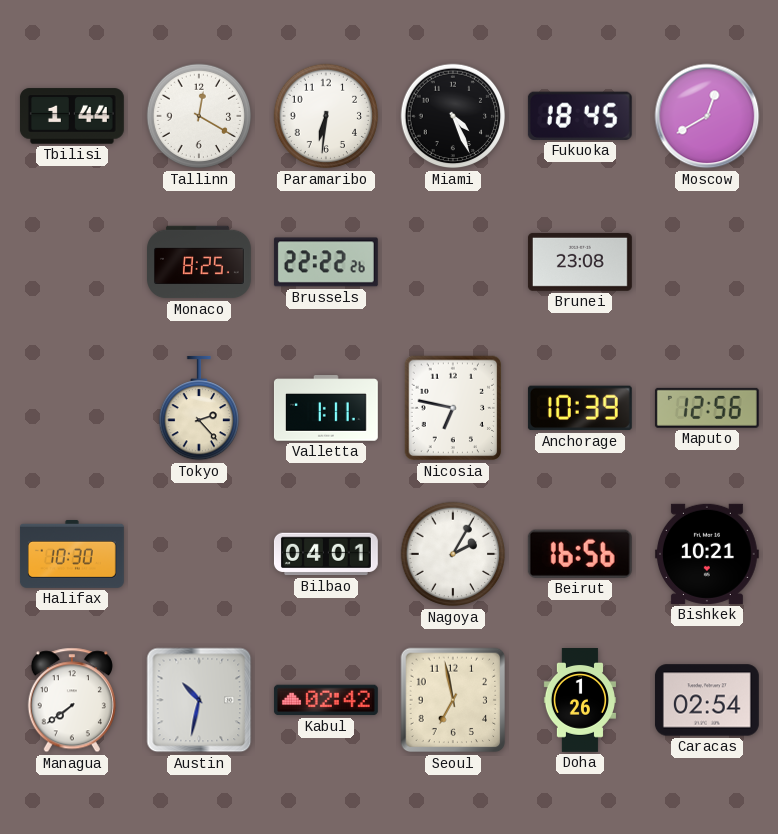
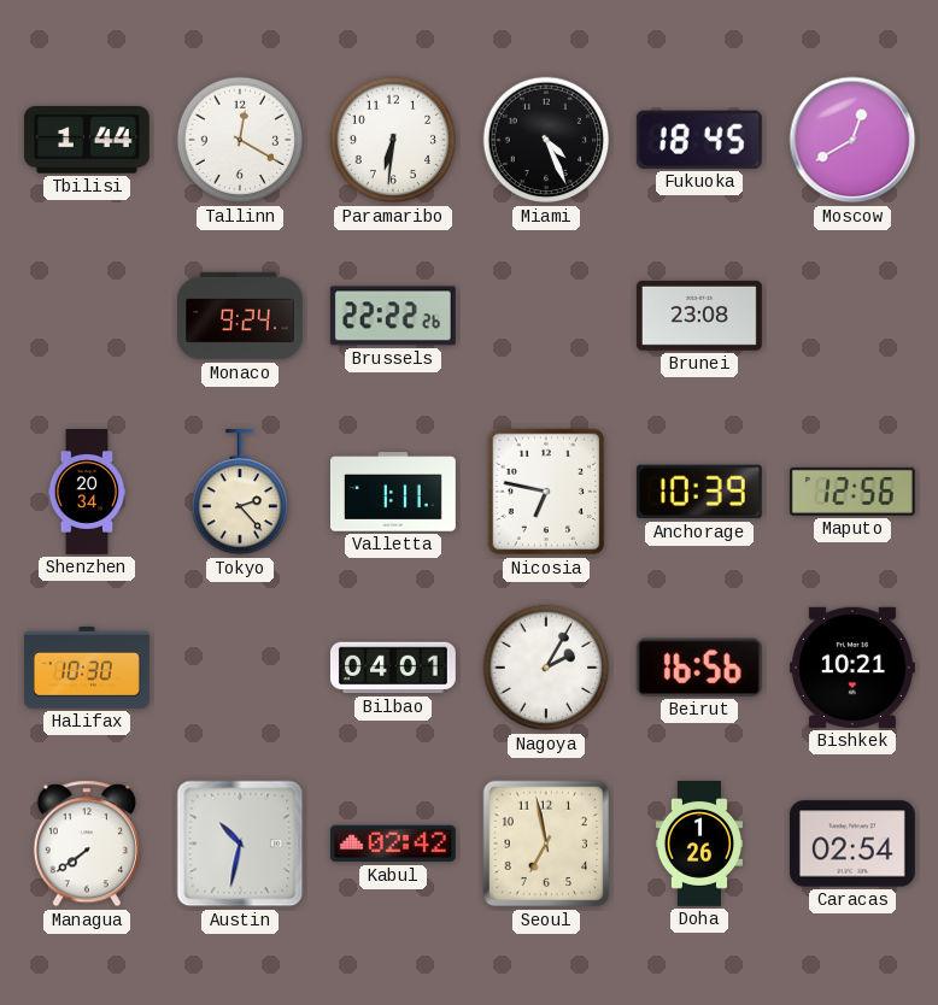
Monaco: 8:25 -> 9:24 (241, 316)
Shenzhen: none -> 20:34 (87, 493)
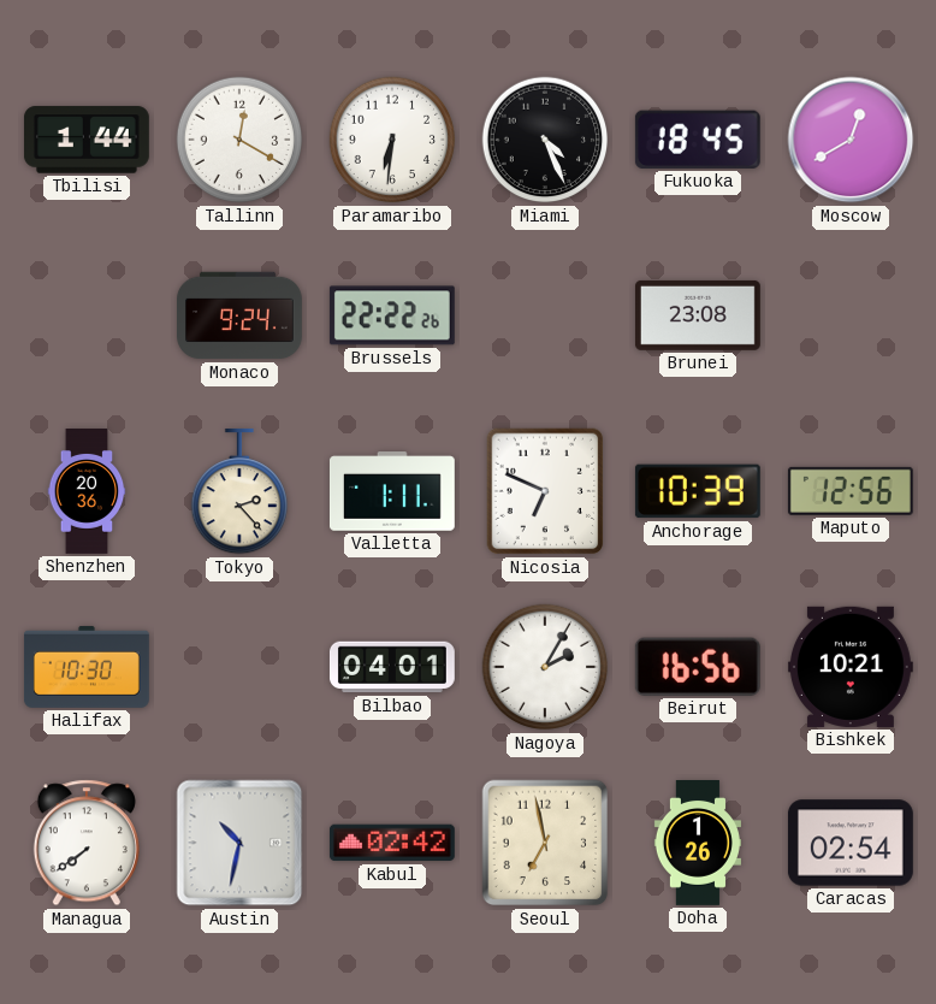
Shenzhen: 20:34 -> 20:36 (87, 492)
Nicosia: 6:47 -> 6:49 (545, 491)
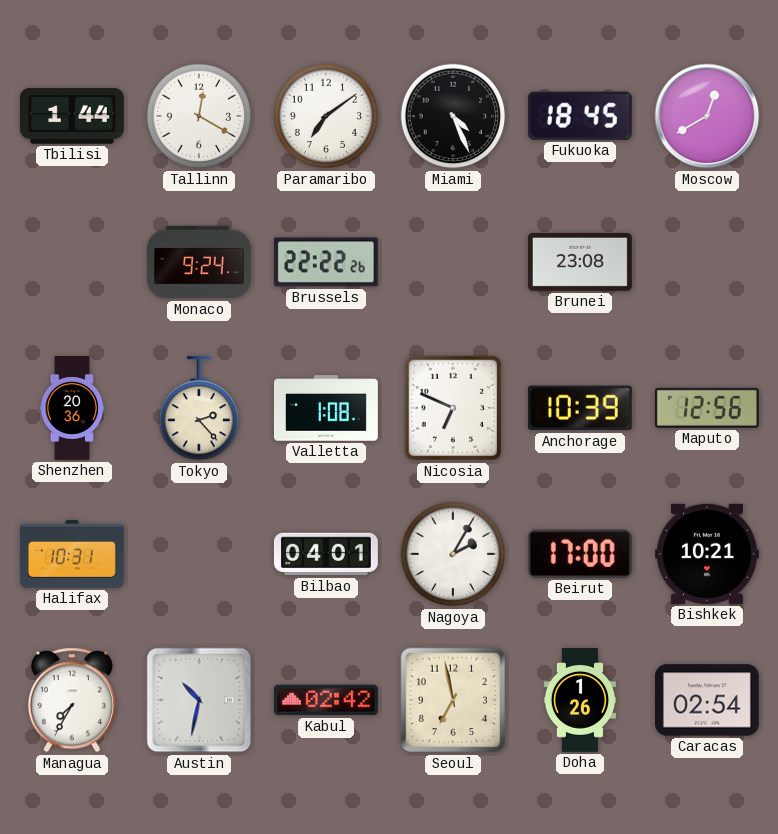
Paramaribo: 6:31 -> 7:09 (326, 116)
Valletta: 1:11 -> 1:08 (326, 408)
Halifax: 10:30 -> 10:31 (72, 554)
Beirut: 16:56 -> 17:00 (580, 554)
Managua: 7:39 -> 7:35 (72, 700)
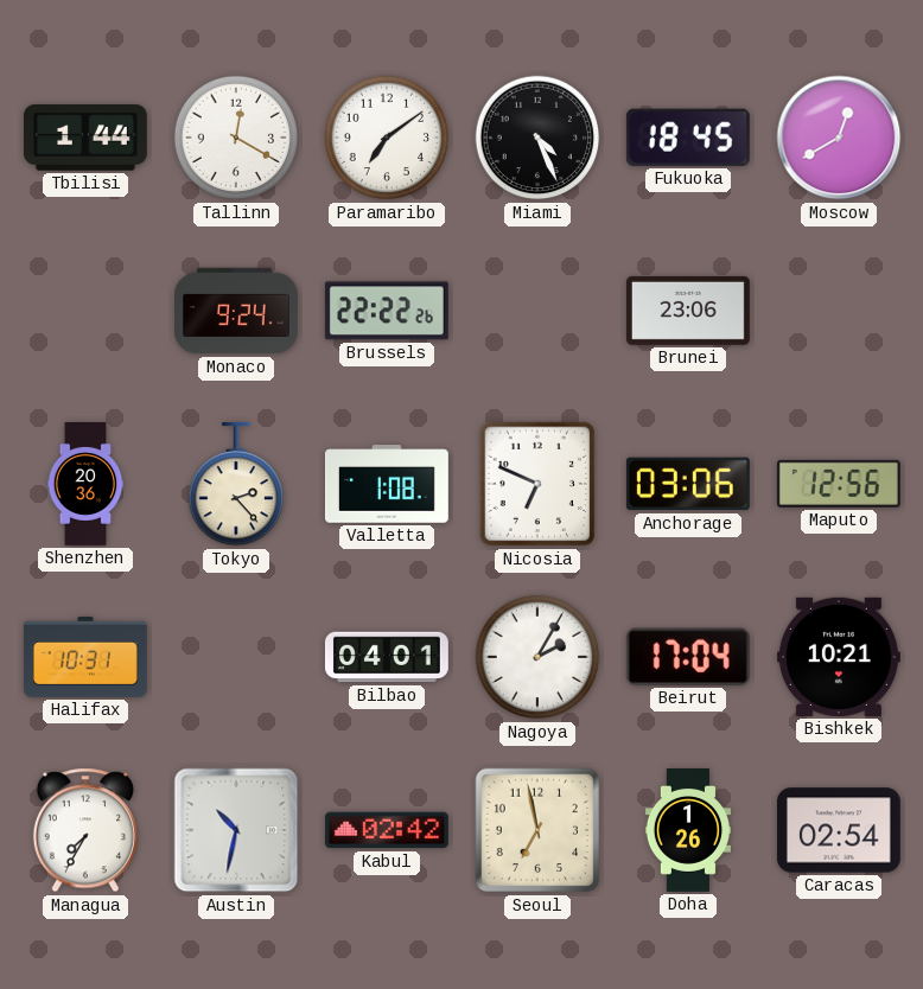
Brunei: 23:08 -> 23:06 (688, 311)
Anchorage: 10:39 -> 03:06 (688, 484)
Beirut: 17:00 -> 17:04 (688, 657)
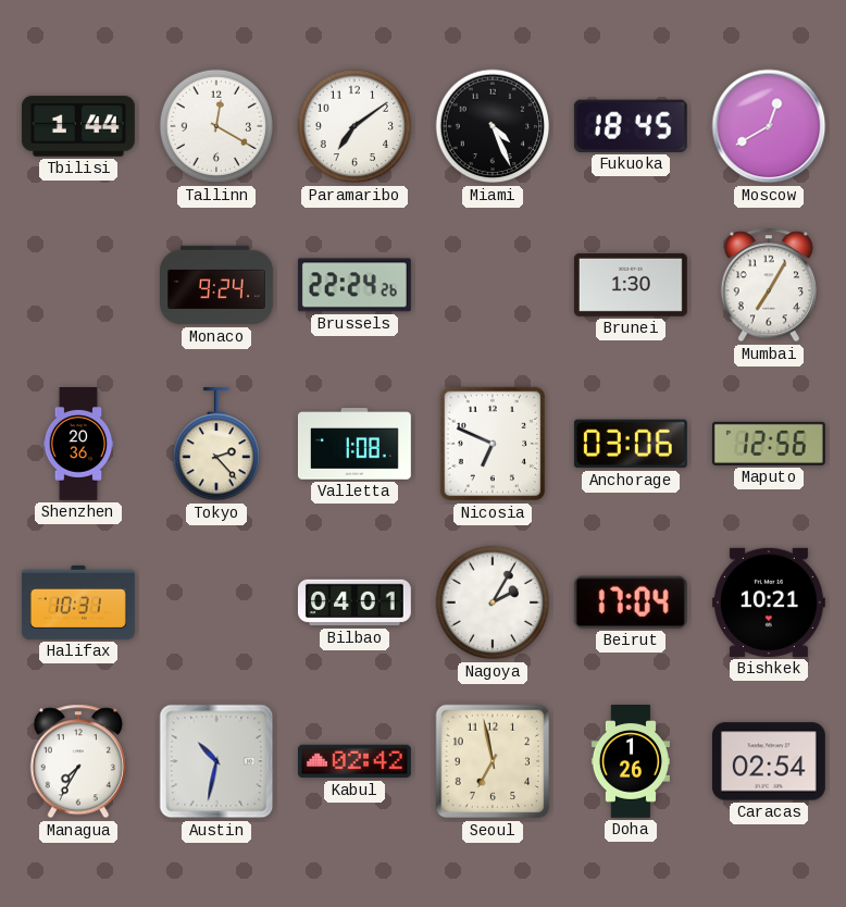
Brussels: 22:22 -> 22:24 (354, 285)
Brunei: 23:06 -> 1:30 (631, 285)
Mumbai: none -> 7:05 (769, 285)
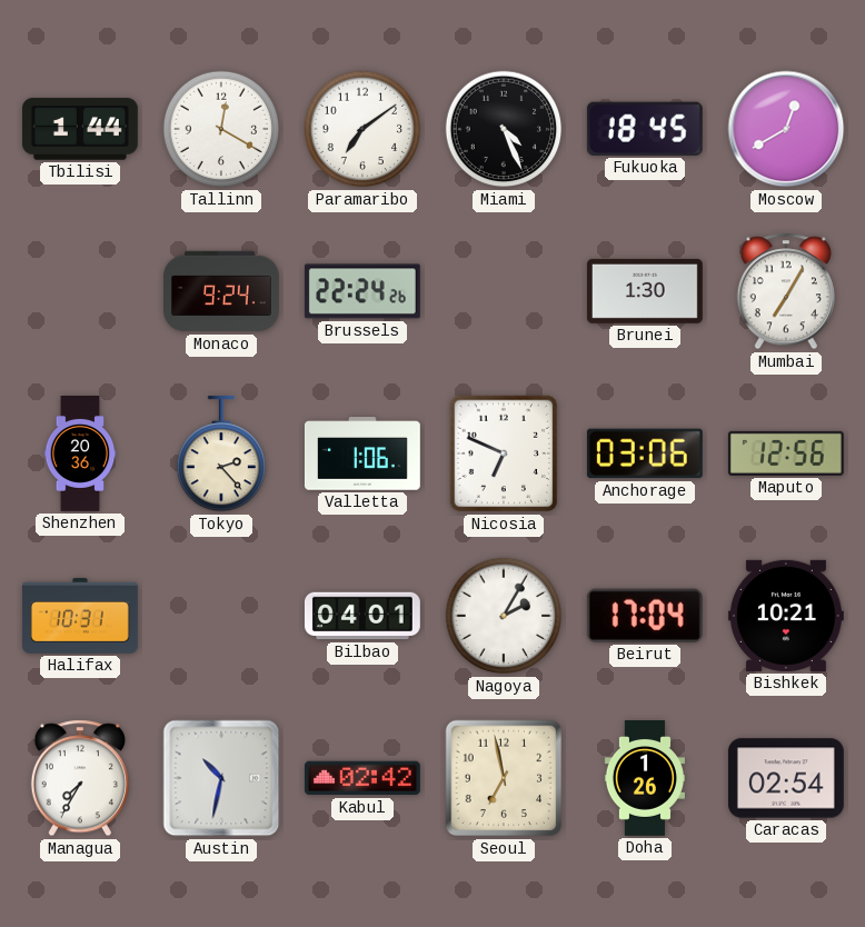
Valletta: 1:08 -> 1:06 (362, 453)
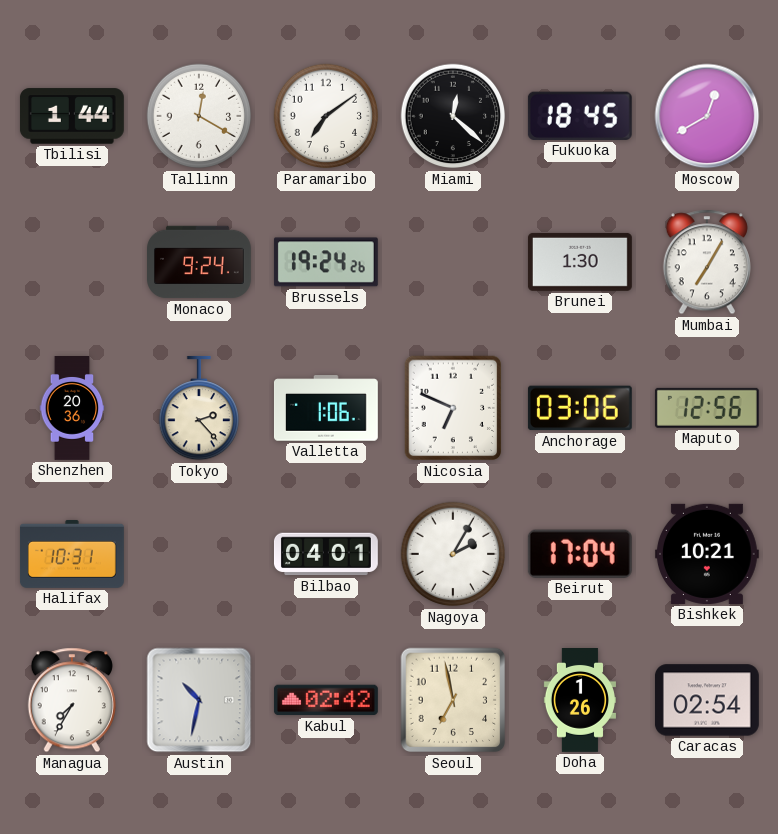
Miami: 4:26 -> 12:22 (453, 116)
Brussels: 22:24 -> 19:24 (326, 262)
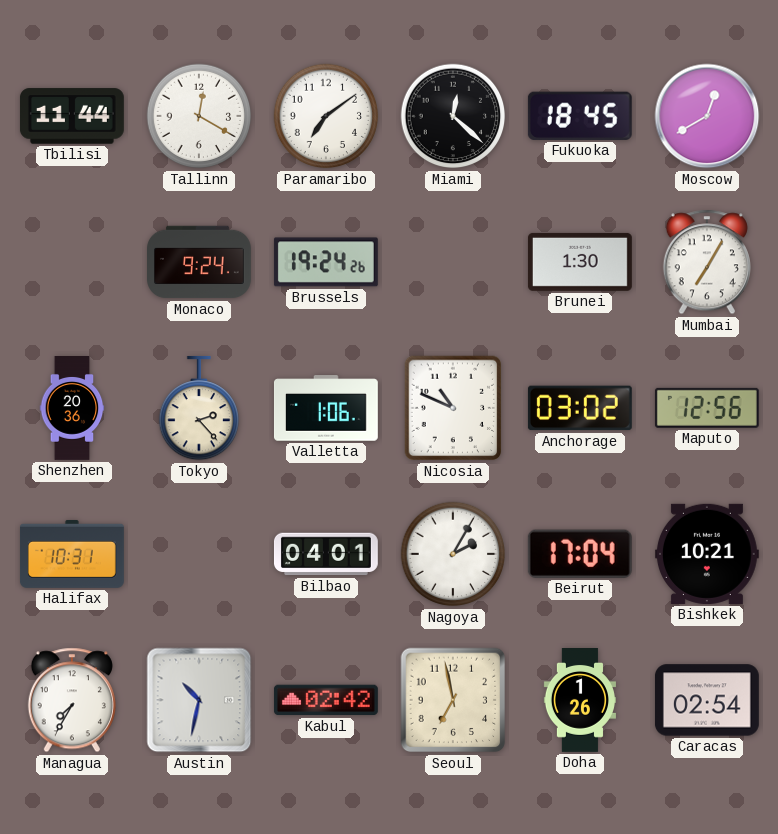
Tbilisi: 1:44 -> 11:44 (72, 116)
Nicosia: 6:49 -> 10:49 (453, 408)
Anchorage: 03:06 -> 03:02 (580, 408)
